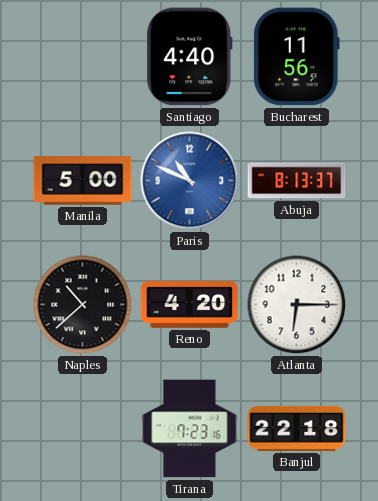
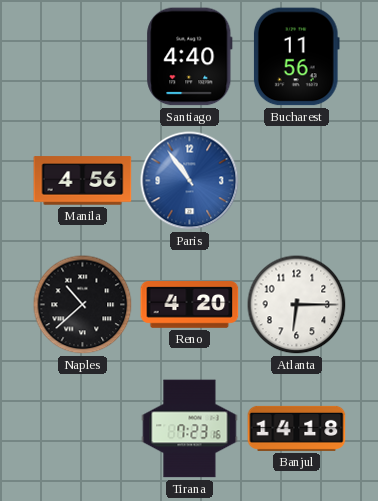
Manila: 5:00 -> 4:56 (83, 181)
Paris: 10:49 -> 10:54 (190, 181)
Abuja: 8:13 -> none (297, 181)
Banjul: 22:18 -> 14:18 (297, 428)
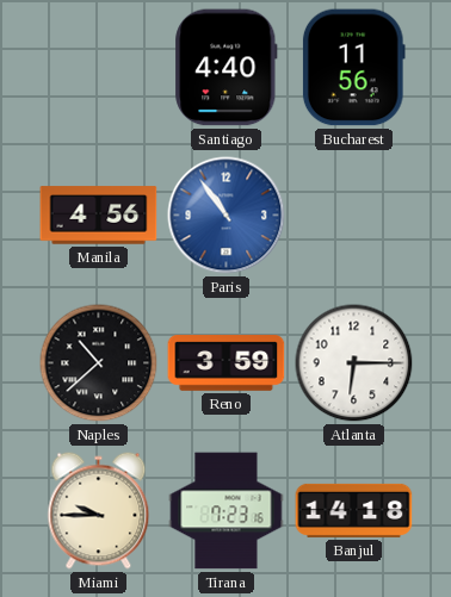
Reno: 4:20 -> 3:59 (227, 363)
Miami: none -> 9:45 (99, 511)
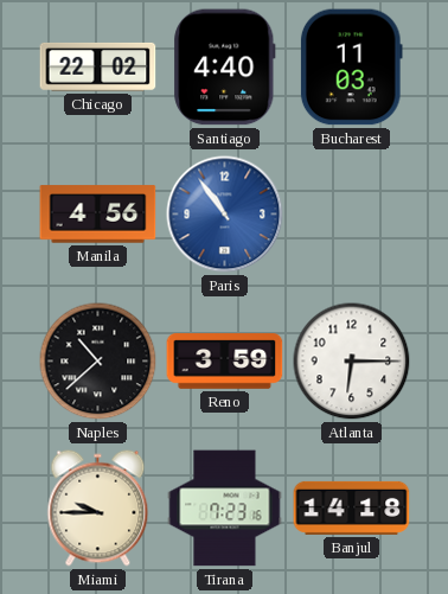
Chicago: none -> 22:02 (98, 66)
Bucharest: 11:56 -> 11:03 (351, 68)
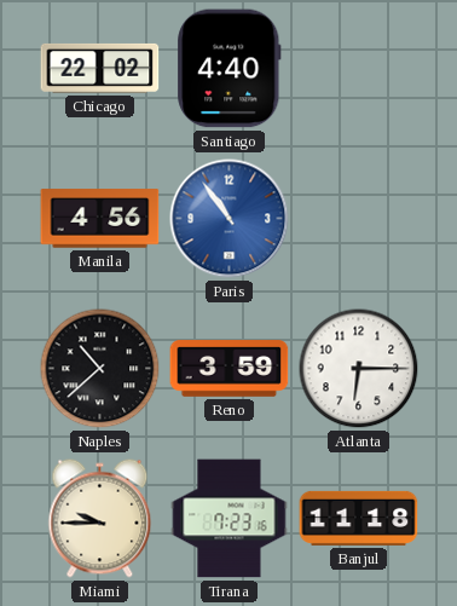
Bucharest: 11:03 -> none (351, 68)
Banjul: 14:18 -> 11:18 (359, 518)
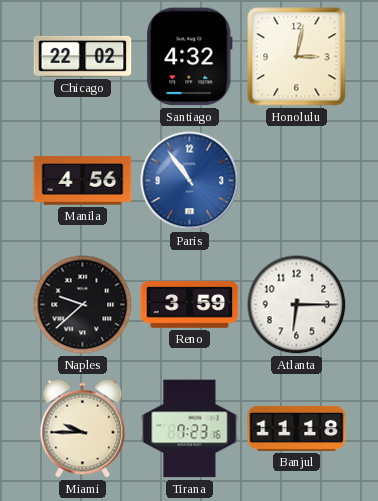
Santiago: 4:40 -> 4:32 (190, 57)
Honolulu: none -> 3:02 (297, 57)
Naples: 10:38 -> 9:38 (83, 305)
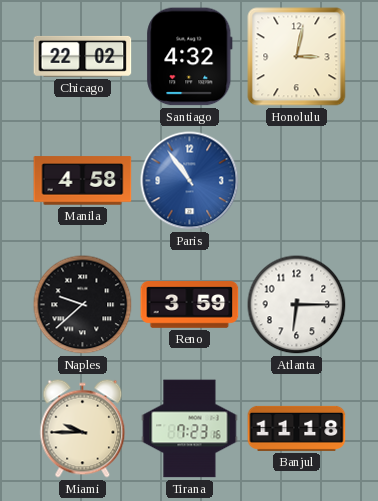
Manila: 4:56 -> 4:58 (83, 181)
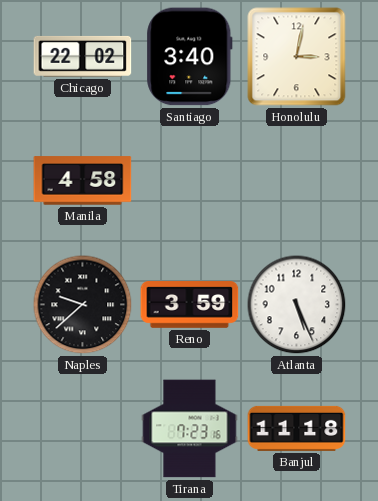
Santiago: 4:32 -> 3:40 (190, 57)
Paris: 10:54 -> none (190, 181)
Atlanta: 6:15 -> 5:26 (297, 305)
Miami: 9:45 -> none (83, 429)
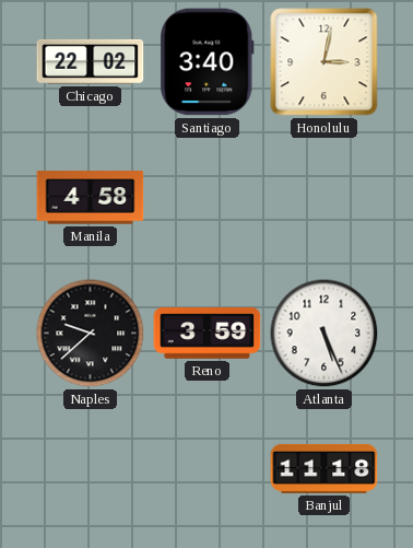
Tirana: 7:23 -> none (190, 429)
